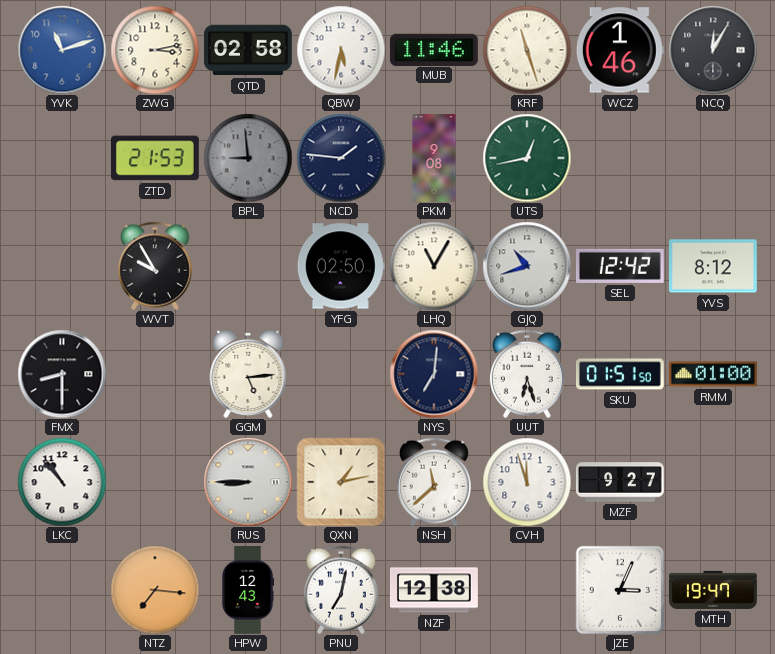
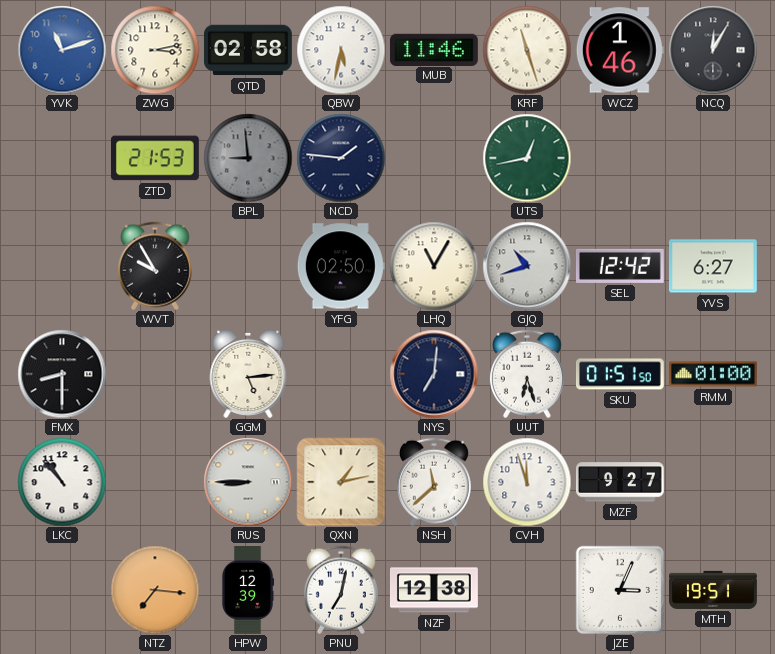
PKM: 9:08 -> none (434, 159)
YVS: 8:12 -> 6:27 (713, 266)
HPW: 12:43 -> 12:39 (248, 591)
MTH: 19:47 -> 19:51 (714, 590)
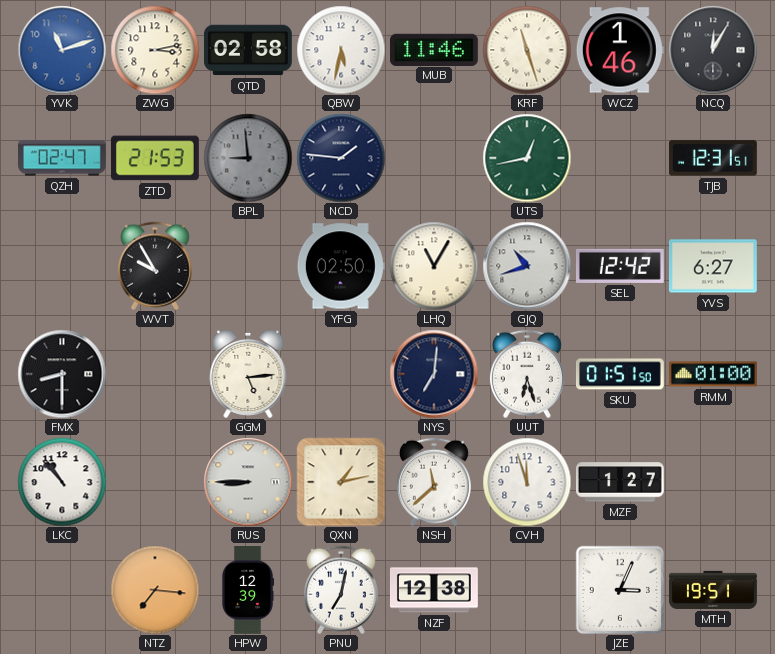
QZH: none -> 02:47 (63, 158)
TJB: none -> 12:31 (713, 158)
MZF: 9:27 -> 1:27 (620, 482)
